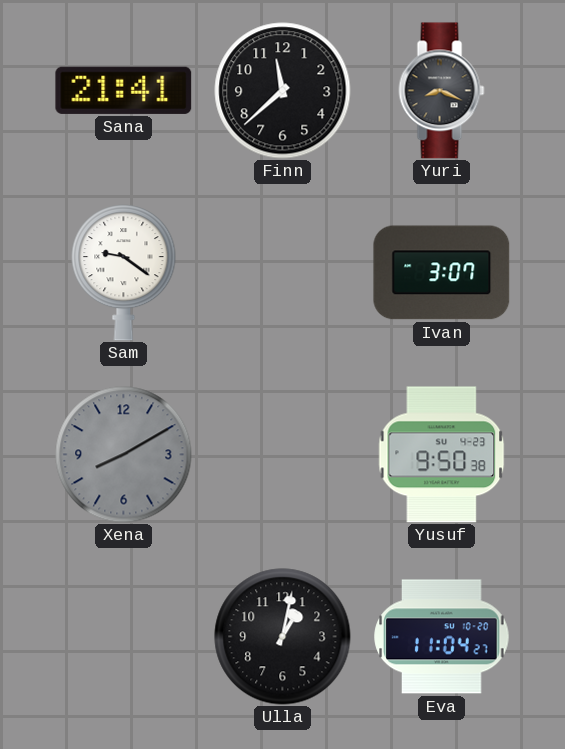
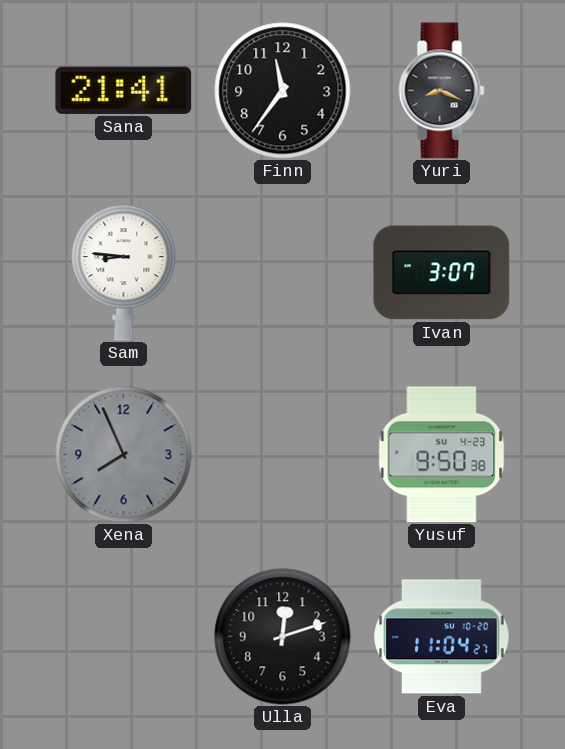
Finn: 11:38 -> 11:36 (283, 91)
Sam: 9:21 -> 8:46 (124, 273)
Xena: 8:10 -> 7:56 (124, 455)
Ulla: 1:02 -> 12:12 (283, 637)
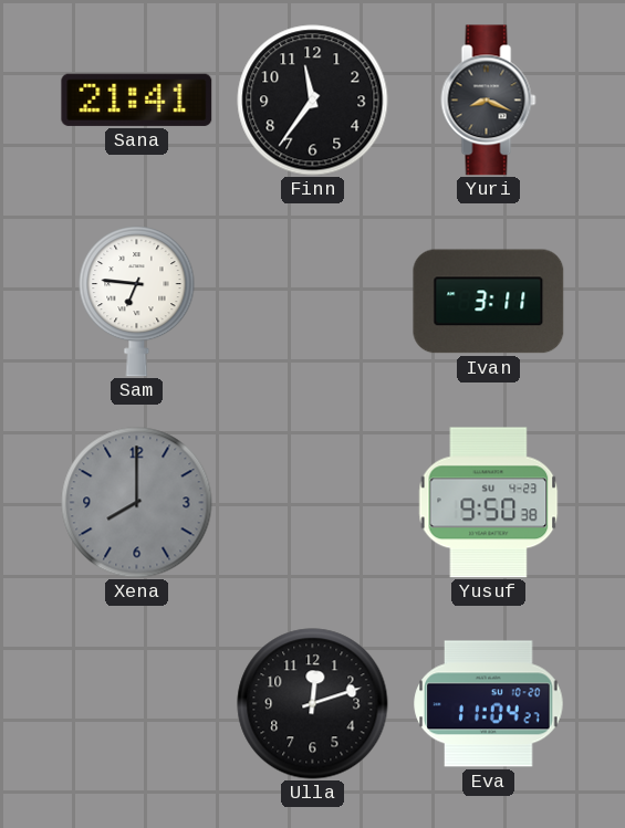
Sam: 8:46 -> 6:46 (137, 302)
Ivan: 3:07 -> 3:11 (489, 302)
Xena: 7:56 -> 8:00 (137, 503)
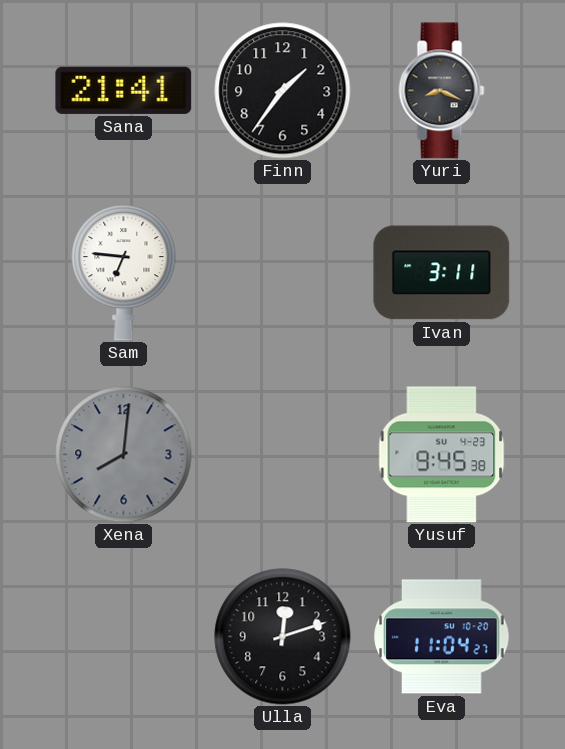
Finn: 11:36 -> 1:36 (283, 91)
Xena: 8:00 -> 8:01 (124, 455)
Yusuf: 9:50 -> 9:45 (442, 455)
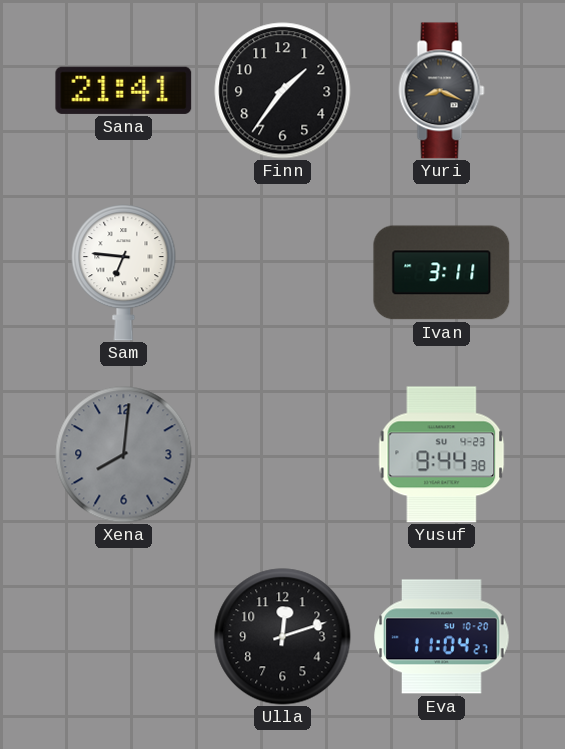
Yusuf: 9:45 -> 9:44 (442, 455)
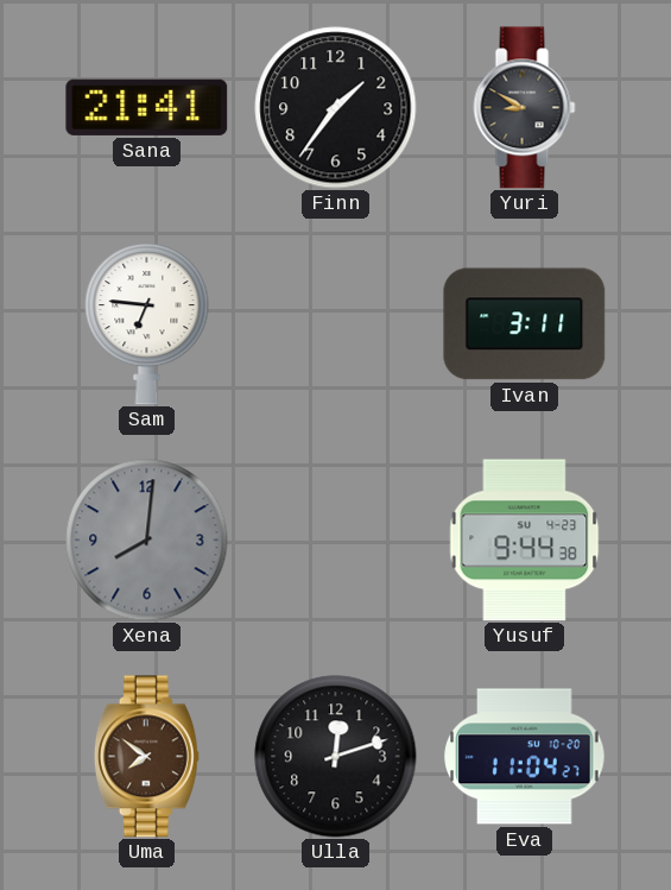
Yuri: 8:19 -> 8:50 (525, 108)
Uma: none -> 7:51 (146, 757)
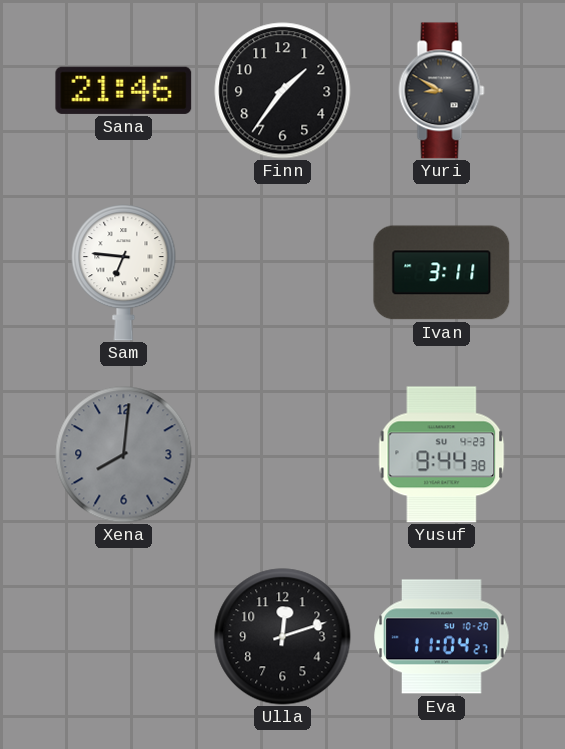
Sana: 21:41 -> 21:46 (124, 90)
Uma: 7:51 -> none (146, 757)
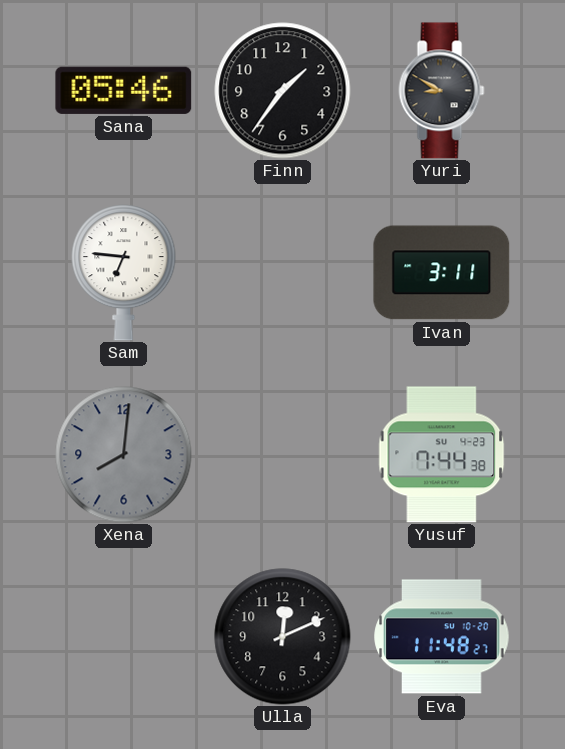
Sana: 21:46 -> 05:46 (124, 90)
Yusuf: 9:44 -> 7:44 (442, 455)
Ulla: 12:12 -> 12:11 (283, 637)
Eva: 11:04 -> 11:48 (442, 637)
